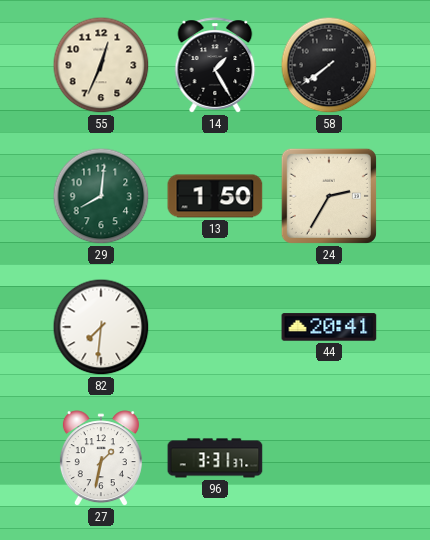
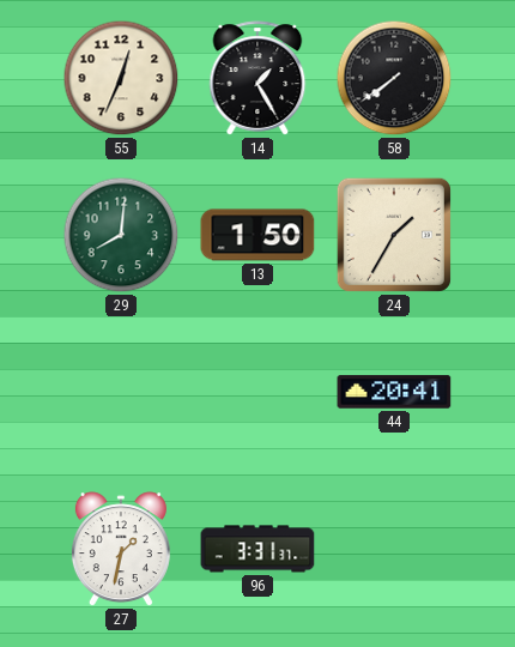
24: 2:35 -> 1:35 (394, 235)
82: 7:31 -> none (101, 327)
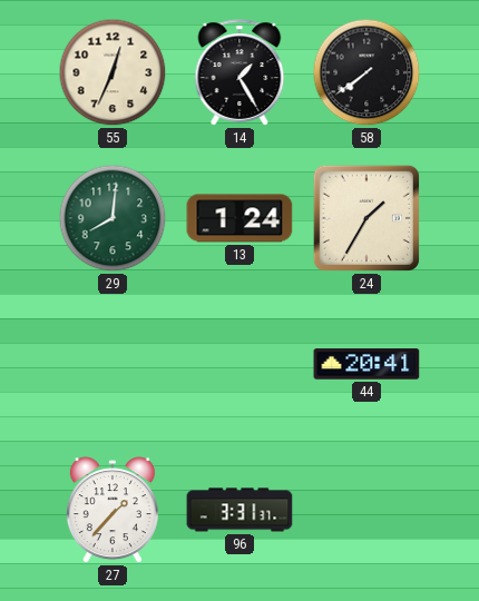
13: 1:50 -> 1:24 (239, 218)
27: 1:32 -> 1:37 (113, 511)
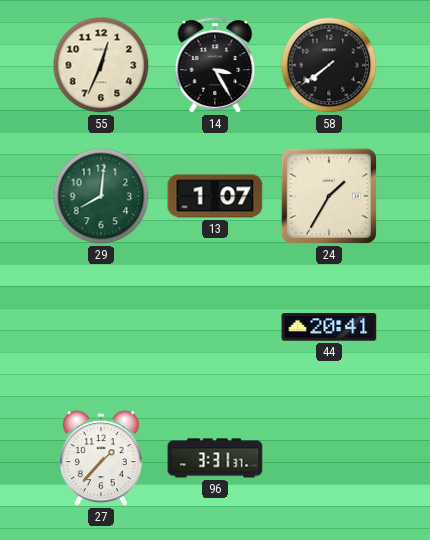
14: 1:25 -> 3:25 (215, 65)
13: 1:24 -> 1:07 (215, 196)
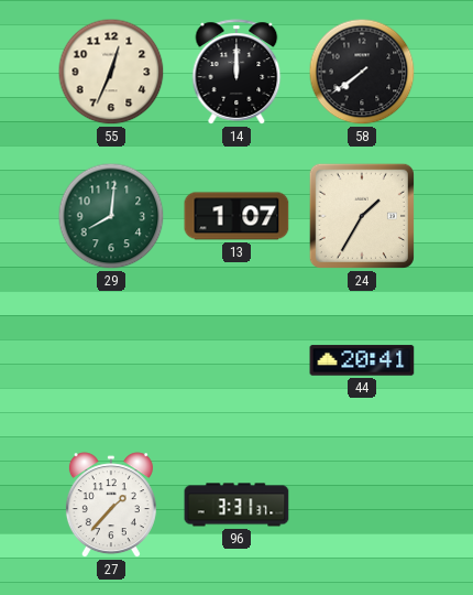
14: 3:25 -> 12:00 (237, 72)
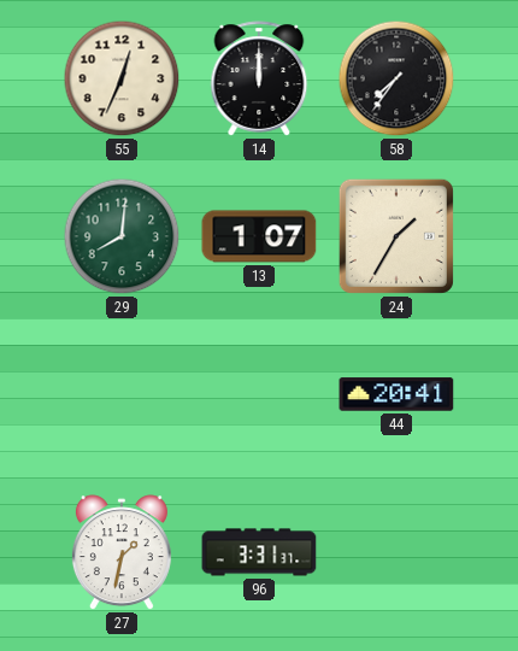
58: 7:39 -> 7:36 (396, 78)
27: 1:37 -> 1:32 (122, 553)
